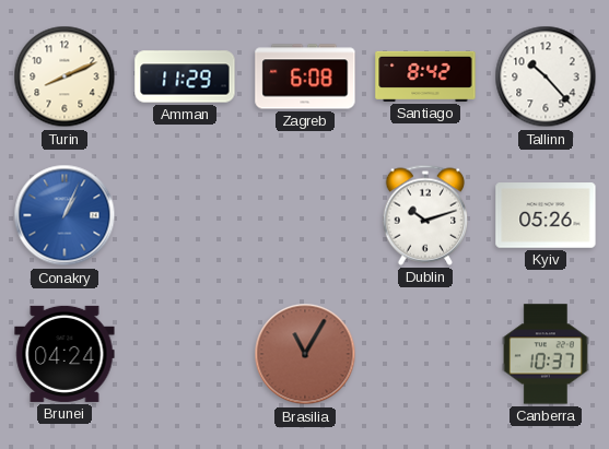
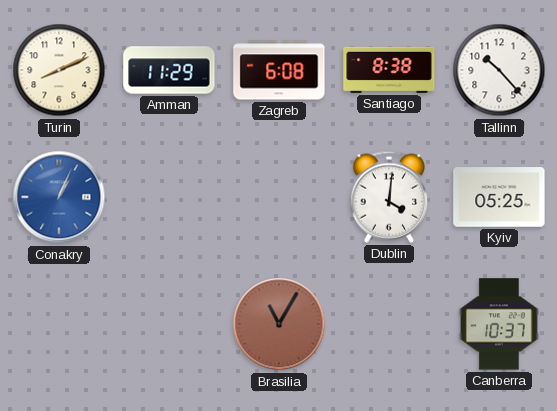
Santiago: 8:42 -> 8:38 (389, 70)
Dublin: 10:12 -> 4:01 (389, 197)
Kyiv: 05:26 -> 05:25 (499, 197)
Brunei: 04:24 -> none (65, 354)
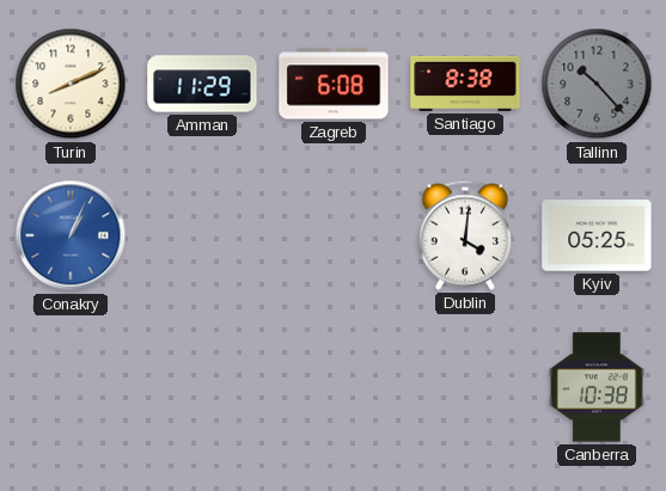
Tallinn dial: white -> grey (597, 84)
Brasilia: 11:05 -> none (279, 324)
Canberra: 10:37 -> 10:38 (597, 387)
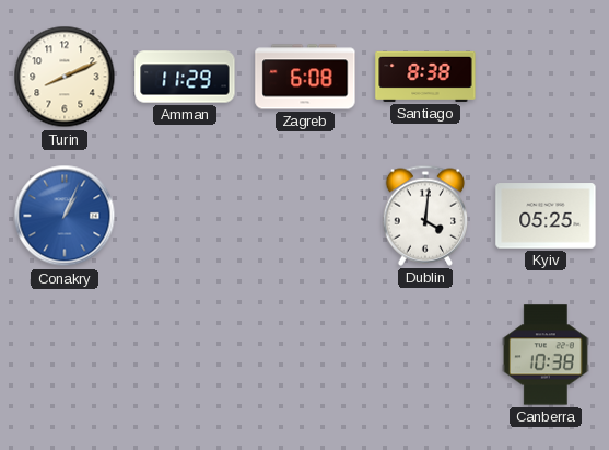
Tallinn: 10:23 -> none (597, 84)
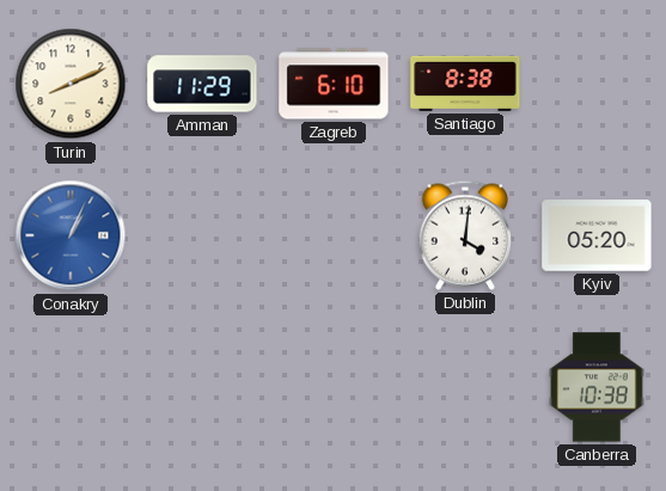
Zagreb: 6:08 -> 6:10 (334, 84)
Kyiv: 05:25 -> 05:20 (597, 235)
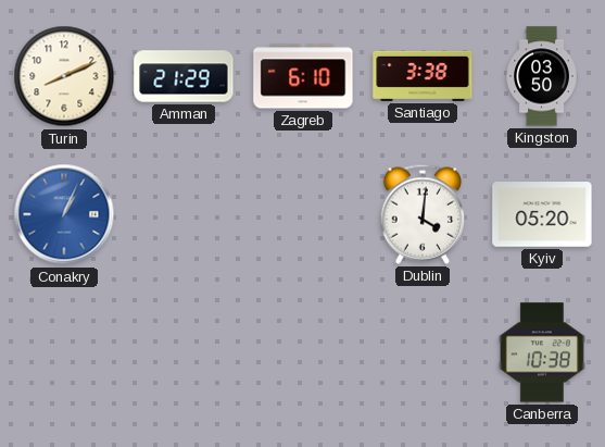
Amman: 11:29 -> 21:29 (184, 76)
Santiago: 8:38 -> 3:38 (423, 76)
Kingston: none -> 03:50 (542, 76)
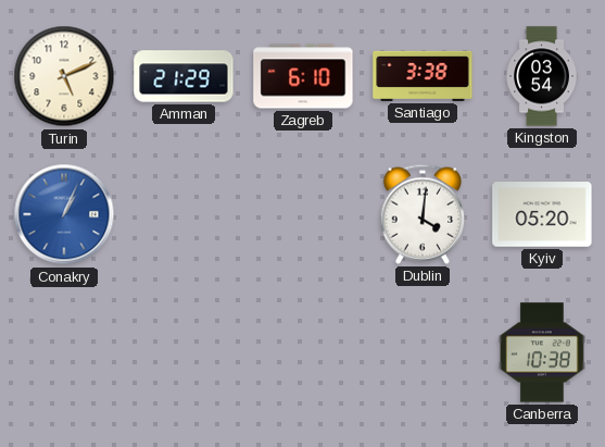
Turin: 8:11 -> 5:11 (64, 76)
Kingston: 03:50 -> 03:54 (542, 76)
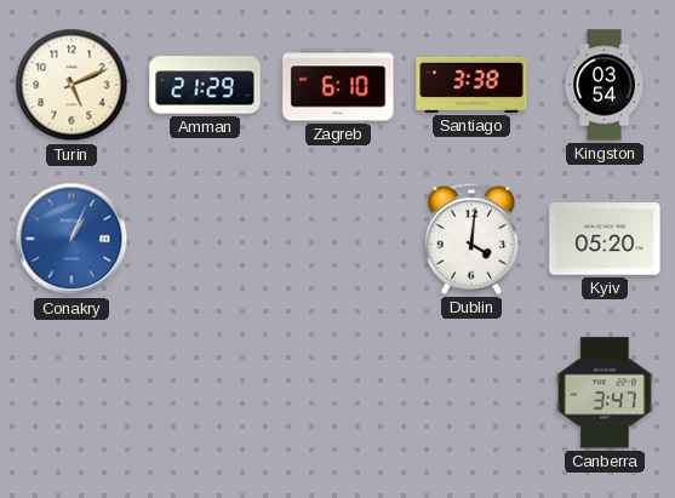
Canberra: 10:38 -> 3:47 (605, 393)
